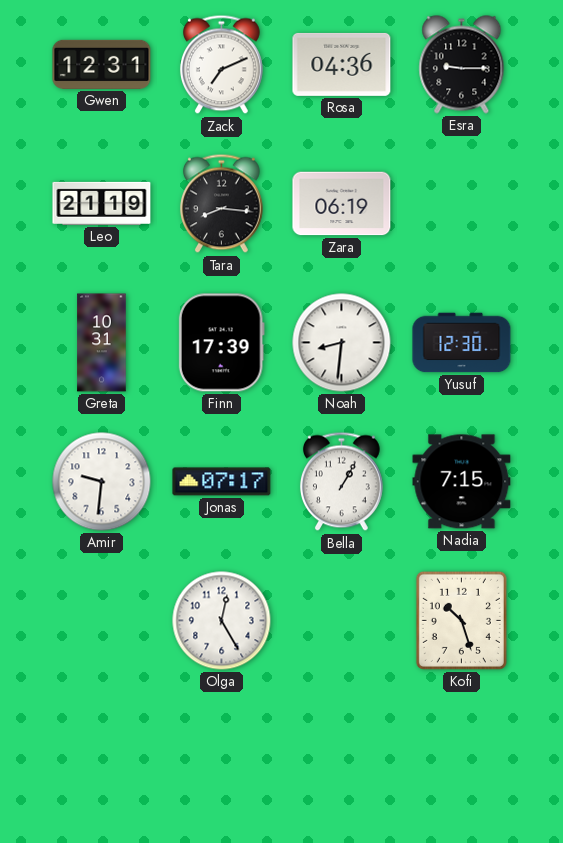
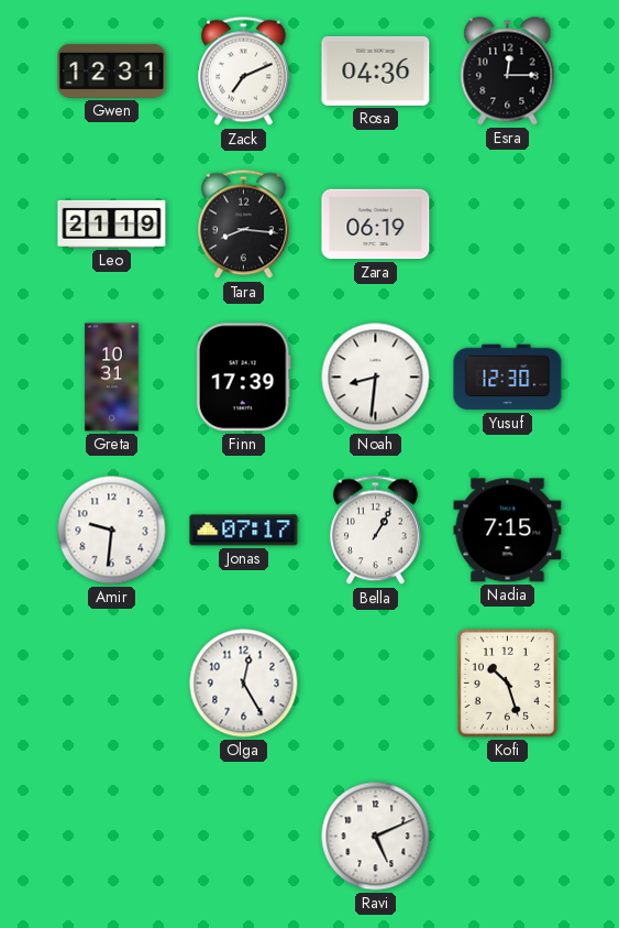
Esra: 9:15 -> 12:15 (508, 72)
Ravi: none -> 5:11 (376, 837)
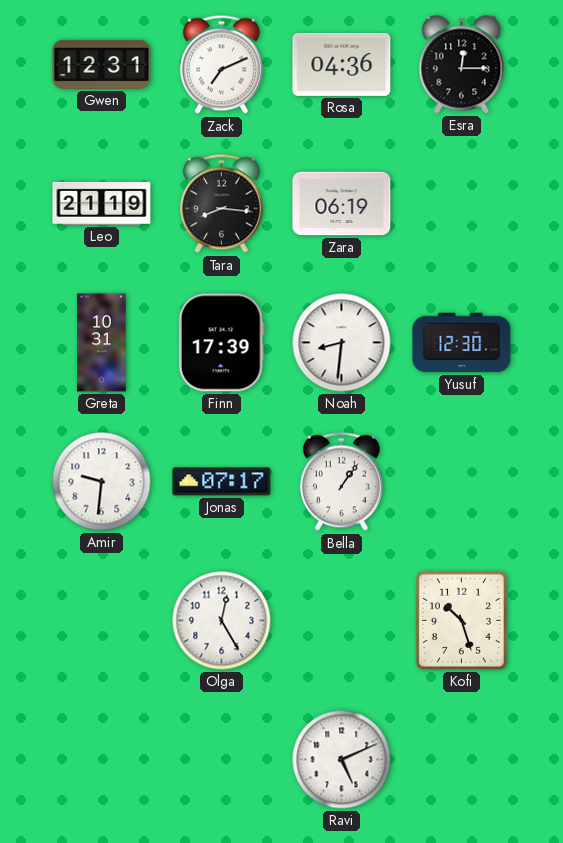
Bella: 1:05 -> 1:06 (341, 482)
Nadia: 7:15 -> none (508, 531)
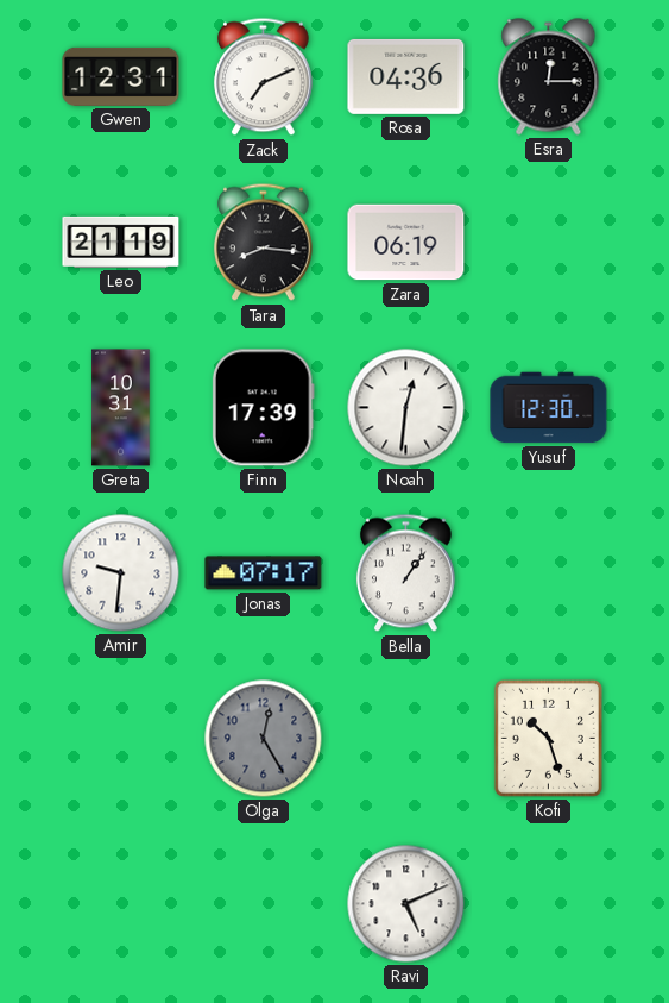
Noah: 8:31 -> 12:31 (406, 408)
Olga dial: white -> grey (264, 739)
